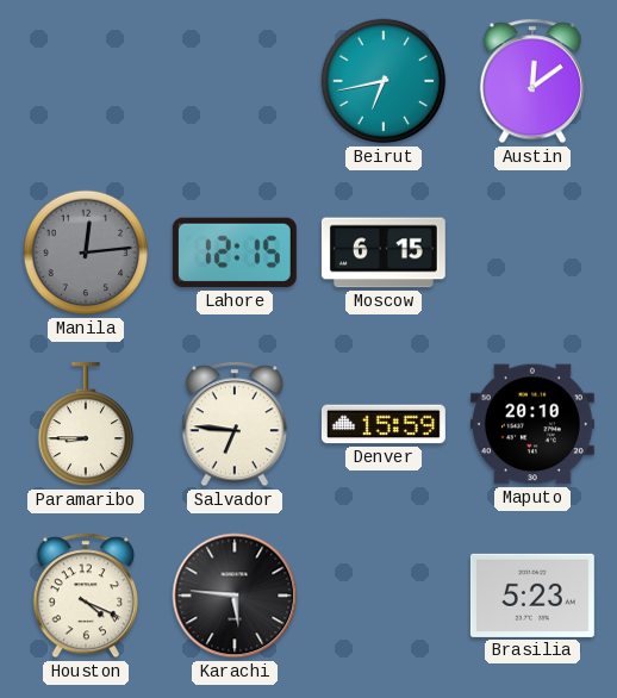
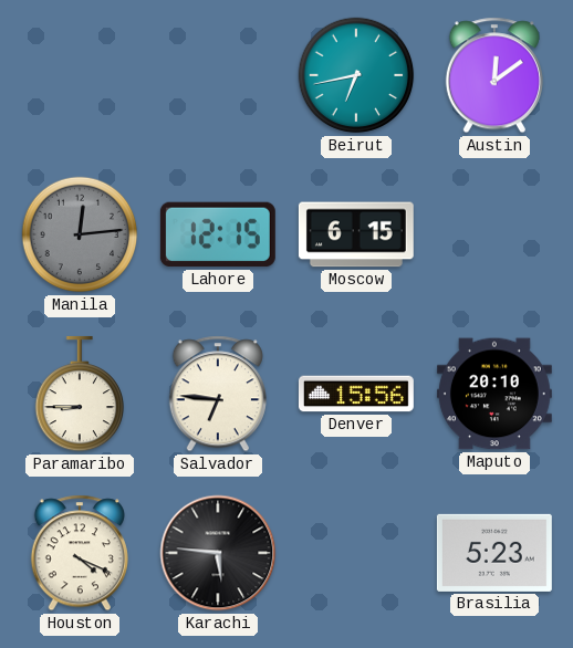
Denver: 15:59 -> 15:56 (356, 394)
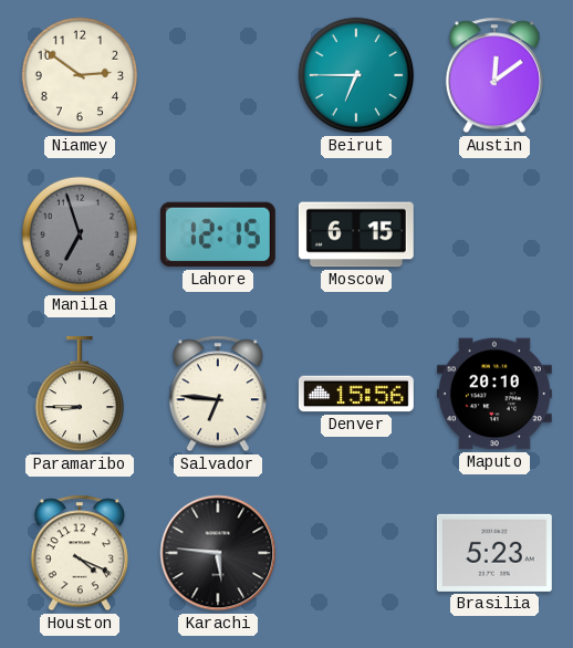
Niamey: none -> 2:51 (80, 75)
Beirut: 6:43 -> 6:45 (356, 75)
Manila: 12:14 -> 6:57 (80, 234)
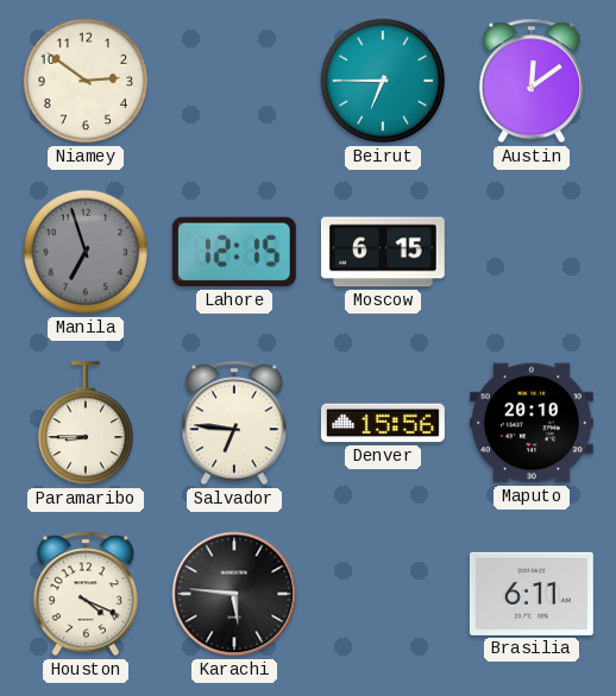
Brasilia: 5:23 -> 6:11 (532, 594)
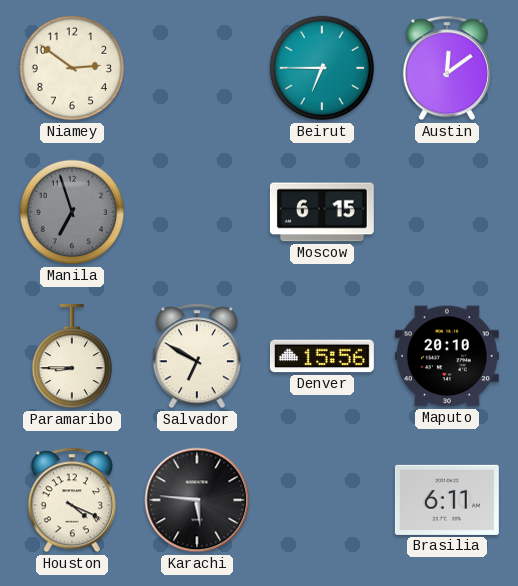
Lahore: 12:15 -> none (234, 252)
Salvador: 6:46 -> 6:50 (197, 356)
